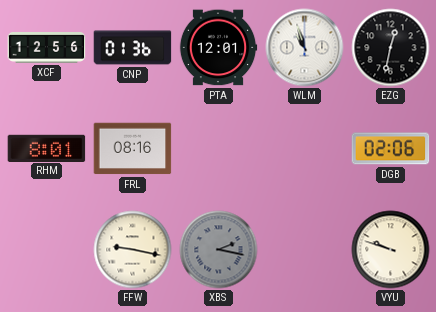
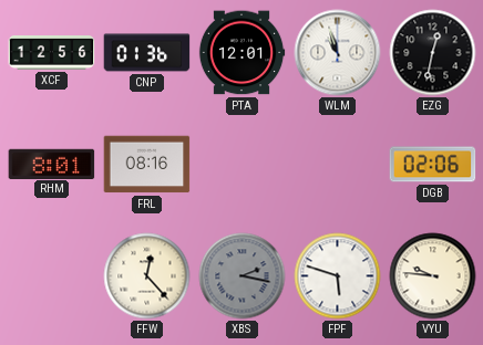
FFW: 9:17 -> 12:23 (147, 276)
FPF: none -> 5:48 (338, 276)
VYU: 9:48 -> 9:46 (433, 276)
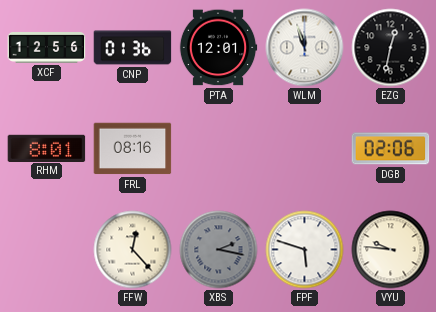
WLM: 10:57 -> 11:57 (305, 48)
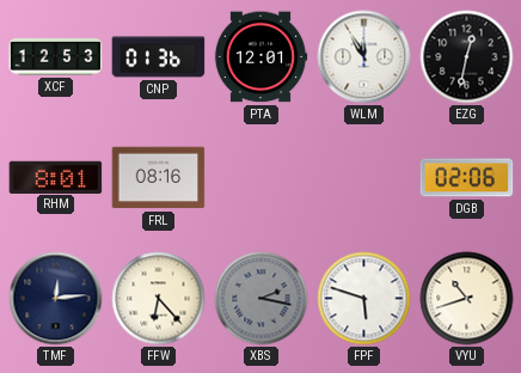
XCF: 12:56 -> 12:53 (56, 57)
WLM: 11:57 -> 11:55 (364, 57)
TMF: none -> 12:14 (56, 299)
FFW: 12:23 -> 6:23 (159, 299)
VYU: 9:46 -> 10:42 (467, 299)
